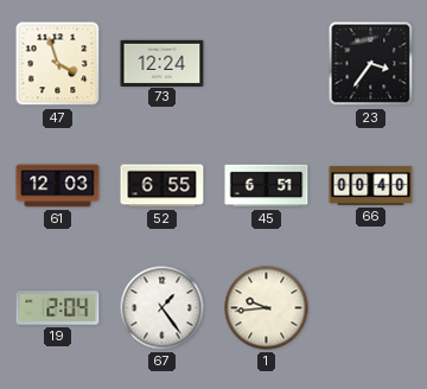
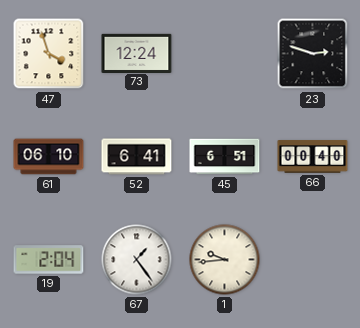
23: 3:36 -> 2:48 (313, 54)
61: 12:03 -> 06:10 (49, 157)
52: 6:55 -> 6:41 (137, 157)
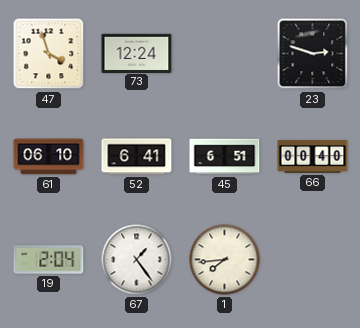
1: 9:44 -> 7:44 (225, 260)
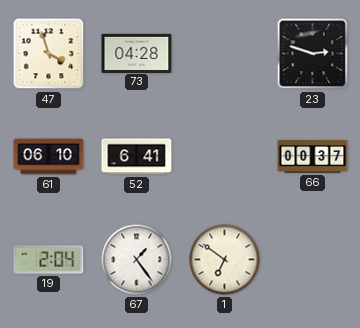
73: 12:24 -> 04:28 (137, 53)
45: 6:51 -> none (225, 157)
66: 00:40 -> 00:37 (313, 157)
1: 7:44 -> 6:51 (225, 260)
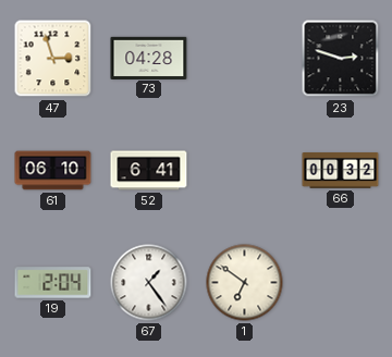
47: 3:57 -> 2:57 (53, 59)
66: 00:37 -> 00:32 (341, 171)
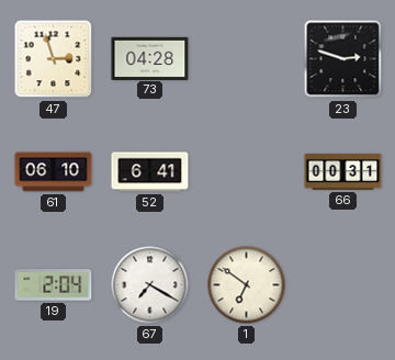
66: 00:32 -> 00:31 (343, 172)
67: 1:24 -> 7:20 (150, 285)
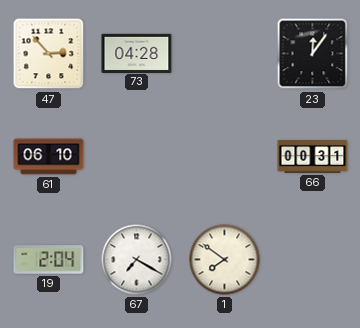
47: 2:57 -> 2:53 (49, 54)
23: 2:48 -> 12:06 (313, 54)
52: 6:41 -> none (150, 172)
1: 6:51 -> 7:51 (225, 260)
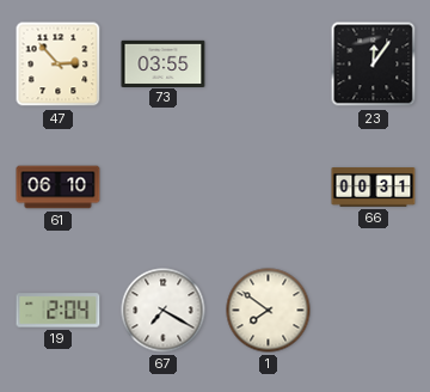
73: 04:28 -> 03:55 (164, 63)
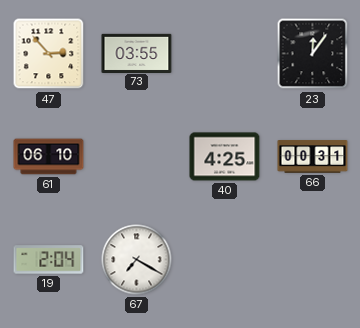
40: none -> 4:25 (225, 157)
1: 7:51 -> none (269, 311)
